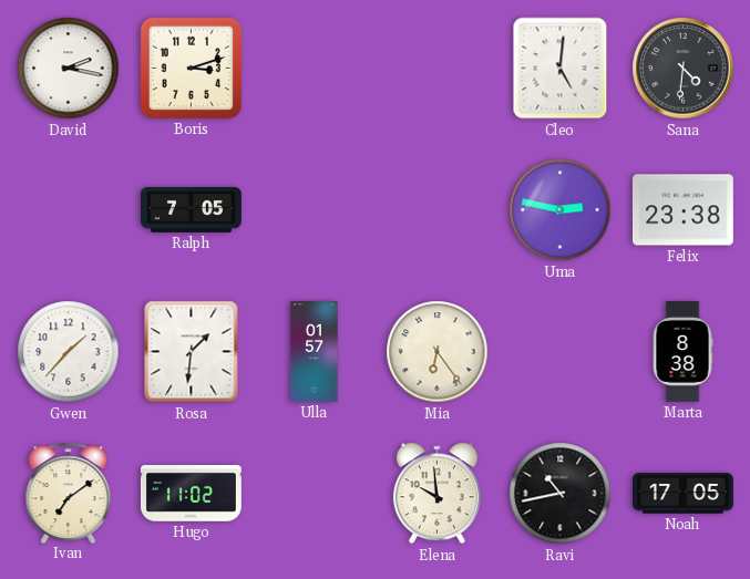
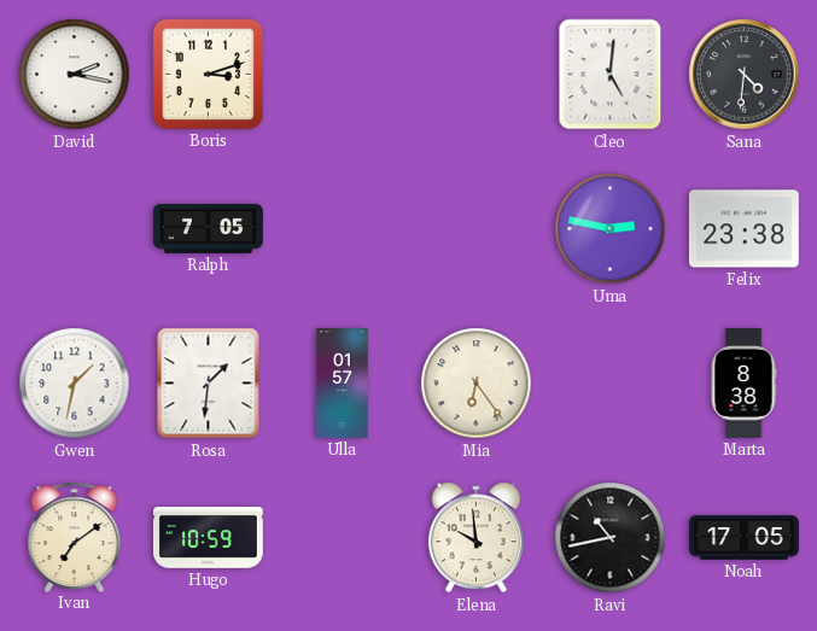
Gwen: 1:37 -> 1:32 (75, 384)
Hugo: 11:02 -> 10:59 (208, 538)
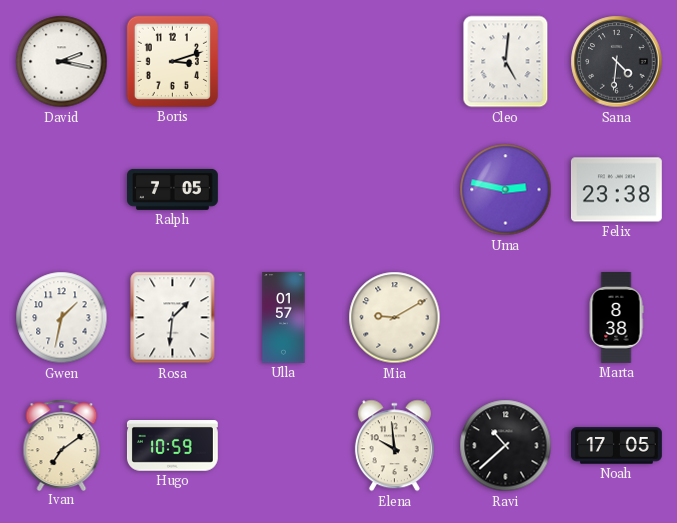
Mia: 6:24 -> 9:10 (395, 318)
Ravi: 10:43 -> 10:38 (506, 446)
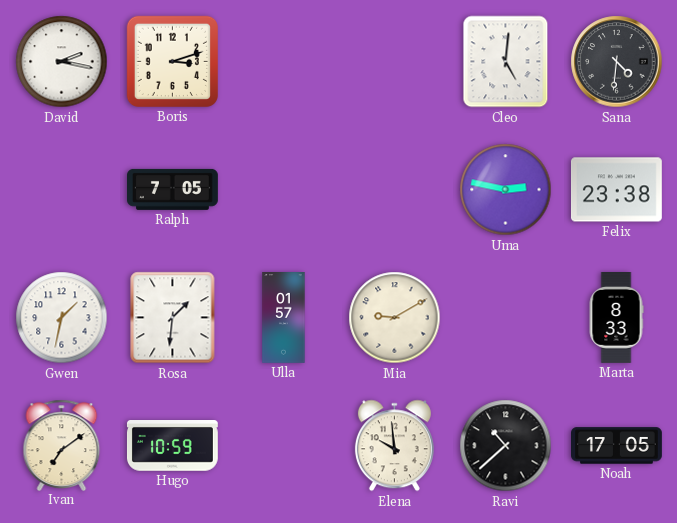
Marta: 8:38 -> 8:33 (616, 318)
